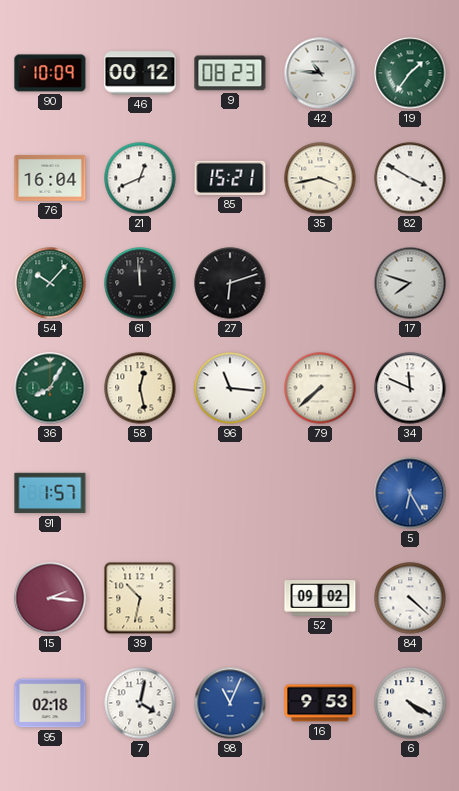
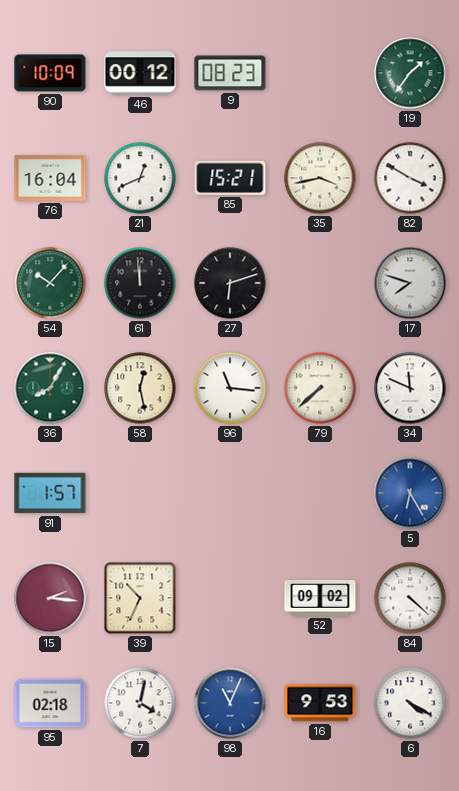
42: 10:46 -> none (320, 73)
39: 10:32 -> 10:34 (140, 598)
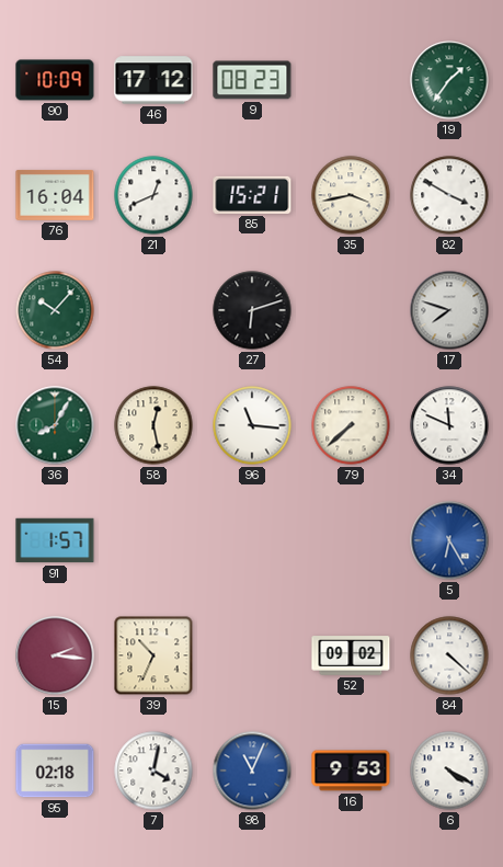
46: 00:12 -> 17:12 (153, 80)
61: 11:59 -> none (140, 283)
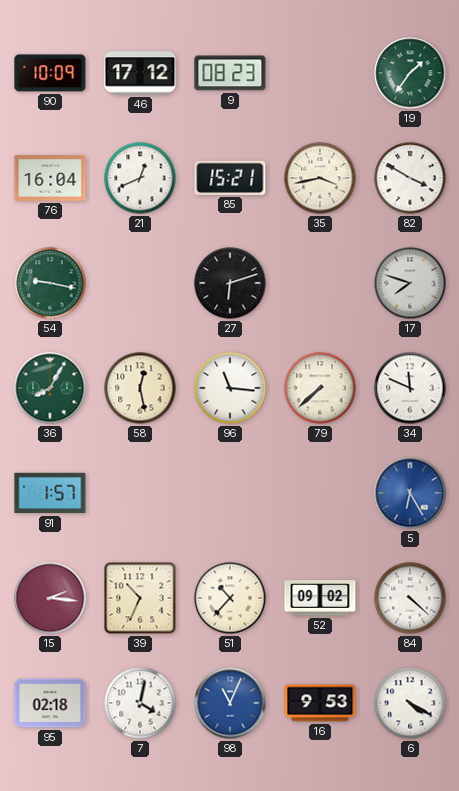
54: 10:07 -> 9:17 (50, 283)
51: none -> 10:37 (230, 598)
